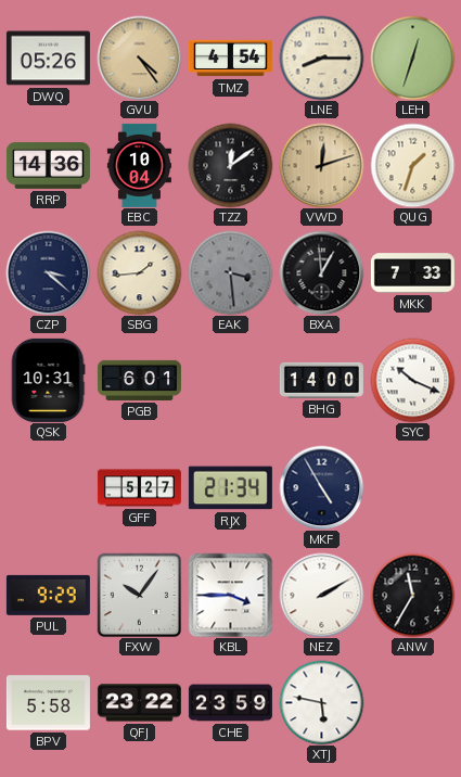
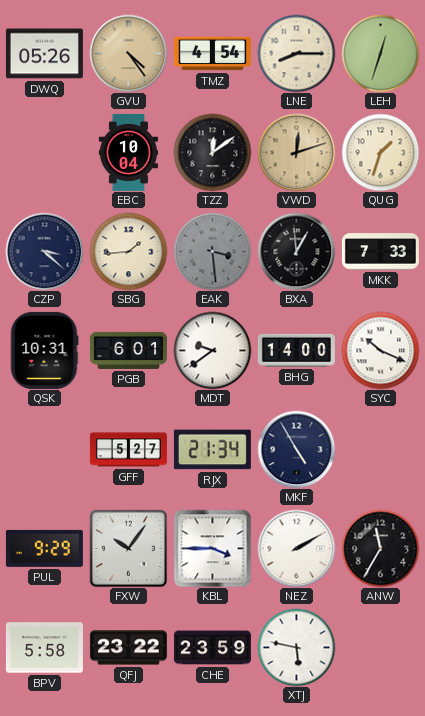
RRP: 14:36 -> none (48, 166)
MDT: none -> 9:39 (212, 350)
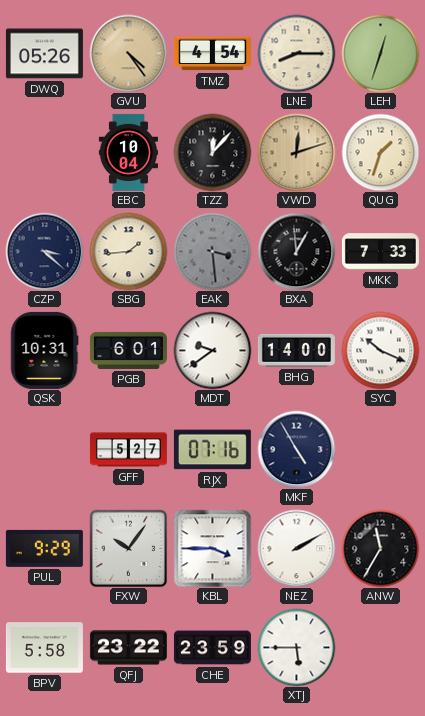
TZZ: 12:09 -> 12:07 (212, 152)
RJX: 21:34 -> 07:16 (212, 450)
XTJ: 5:47 -> 5:45 (296, 647)
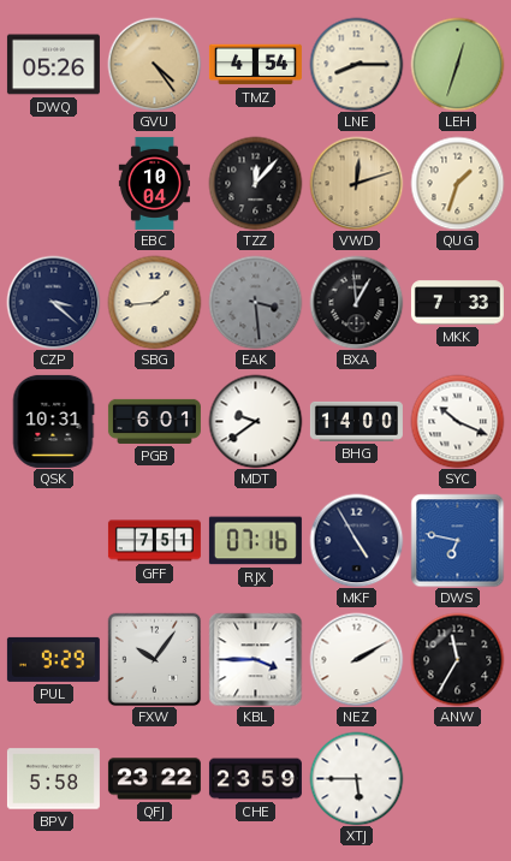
GFF: 5:27 -> 7:51 (154, 541)
DWS: none -> 6:47 (457, 540)
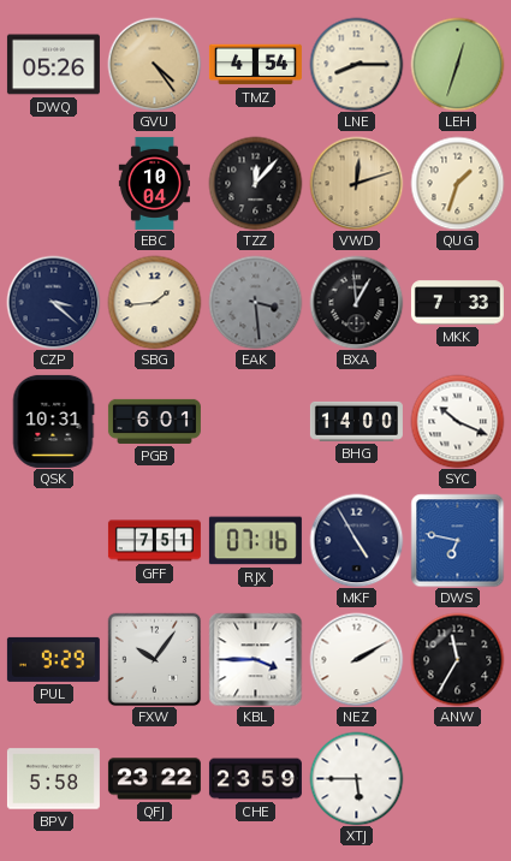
MDT: 9:39 -> none (255, 421)
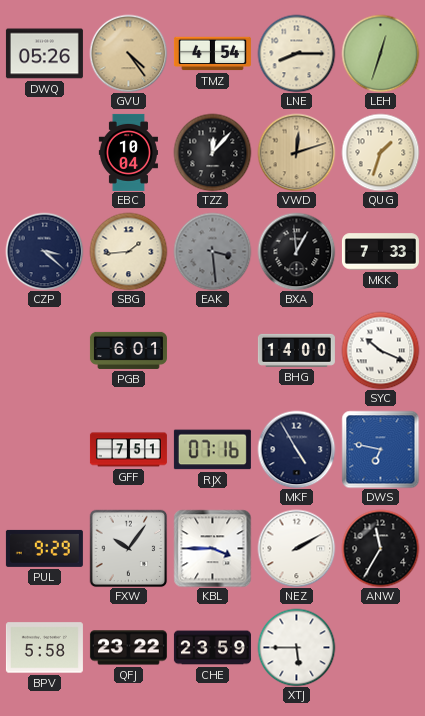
QSK: 10:31 -> none (53, 421)
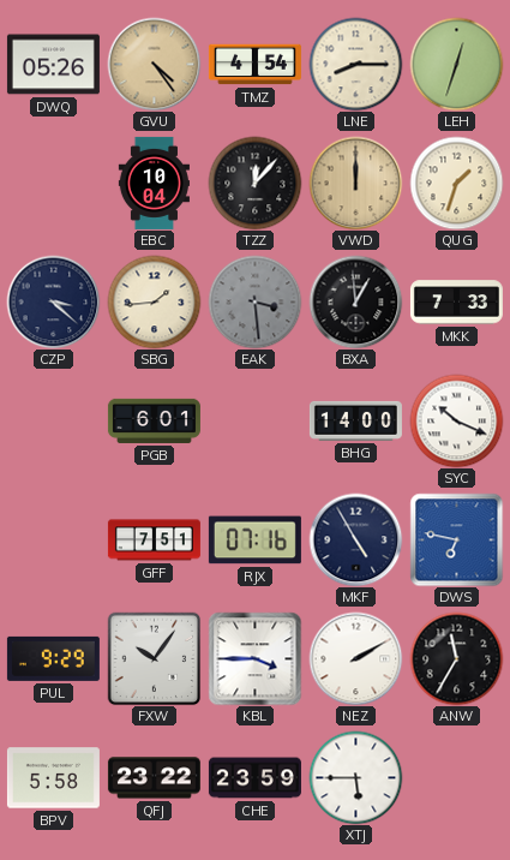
VWD: 12:12 -> 12:00 (355, 183)
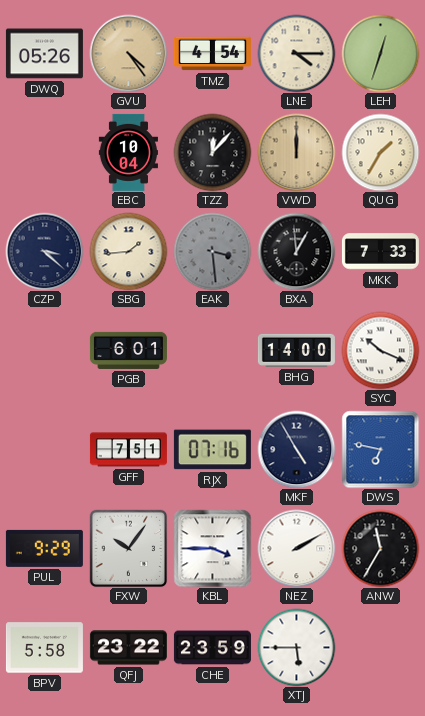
LNE: 8:15 -> 4:15 (296, 53)
QUG: 1:33 -> 1:35 (380, 152)
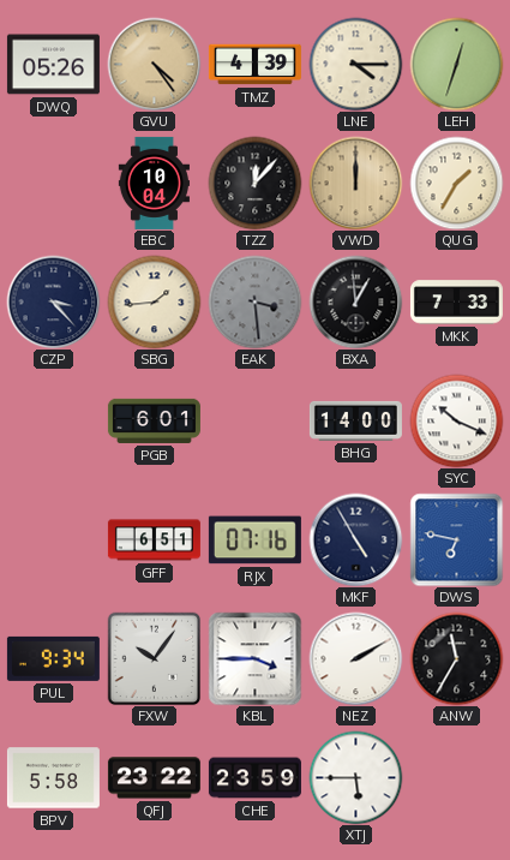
TMZ: 4:54 -> 4:39 (254, 65)
CZP: 3:22 -> 3:23 (53, 301)
GFF: 7:51 -> 6:51 (154, 541)
PUL: 9:29 -> 9:34 (53, 658)
